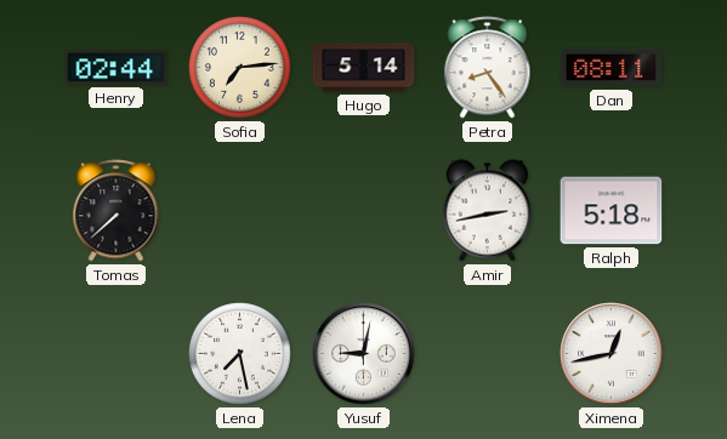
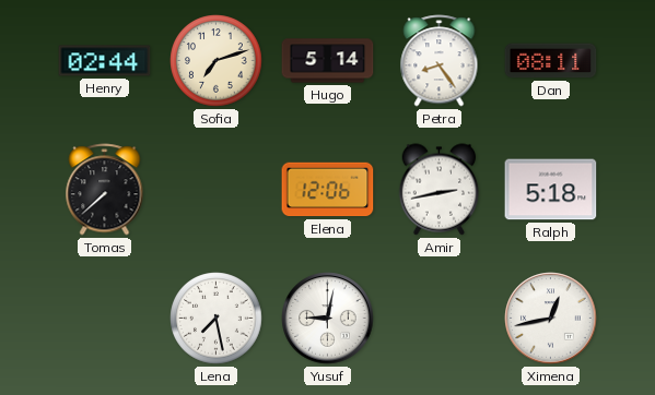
Sofia: 7:14 -> 7:12 (217, 61)
Elena: none -> 12:06 (328, 190)
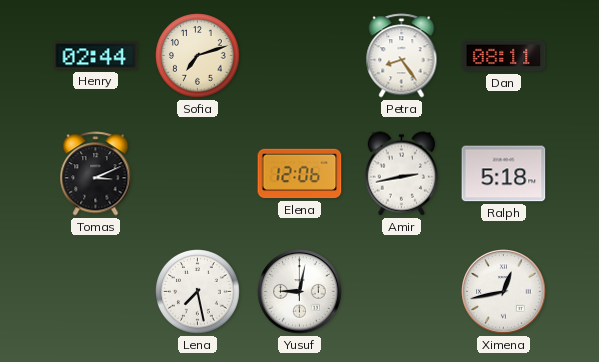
Hugo: 5:14 -> none (328, 61)
Tomas: 7:38 -> 3:11 (96, 174)
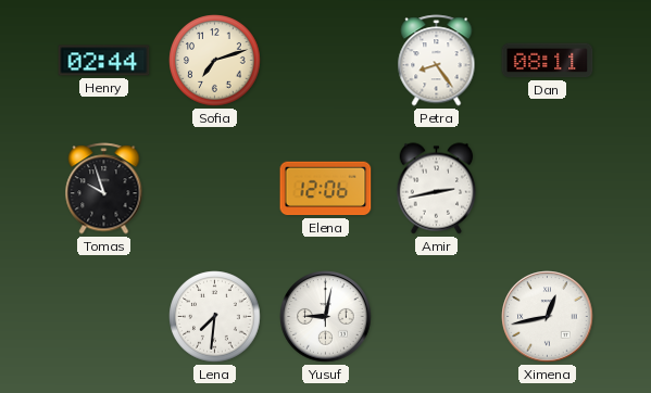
Tomas: 3:11 -> 9:57 (104, 189)
Ralph: 5:18 -> none (504, 174)
Lena: 7:28 -> 7:31 (215, 317)
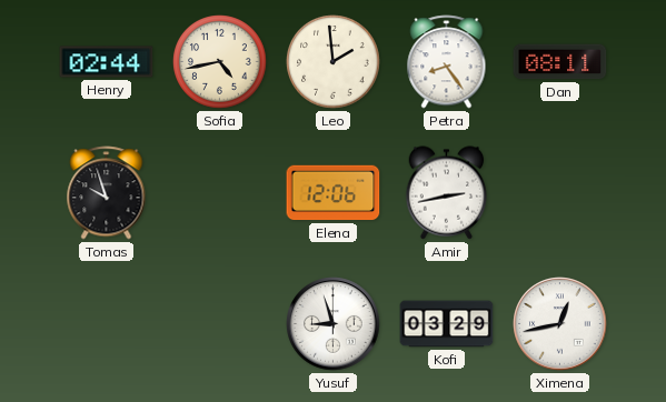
Sofia: 7:12 -> 4:43 (220, 62)
Leo: none -> 1:59 (334, 62)
Lena: 7:31 -> none (215, 317)
Yusuf: 9:02 -> 8:57 (334, 324)
Kofi: none -> 03:29 (447, 324)
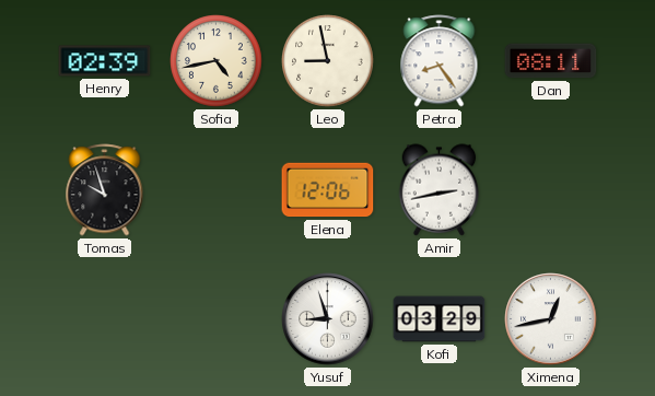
Henry: 02:44 -> 02:39 (105, 61)
Leo: 1:59 -> 8:58 (328, 61)
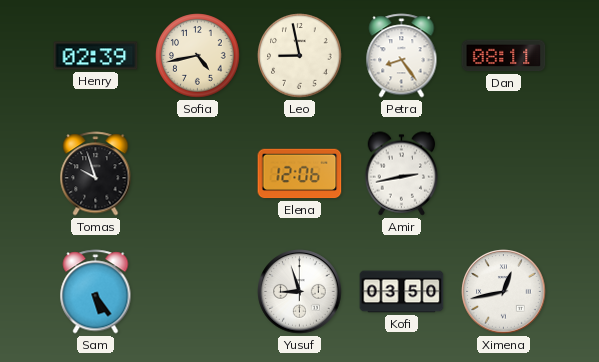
Sam: none -> 5:24 (96, 292)
Kofi: 03:29 -> 03:50 (402, 292)
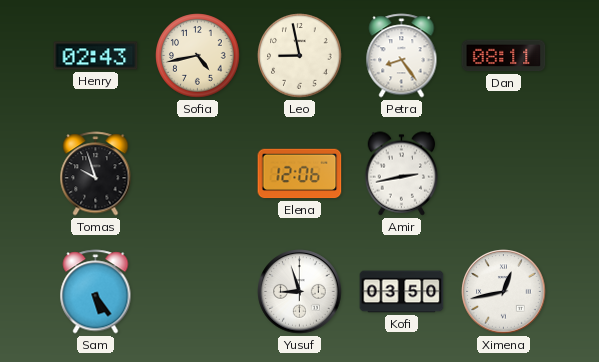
Henry: 02:39 -> 02:43 (96, 56)
